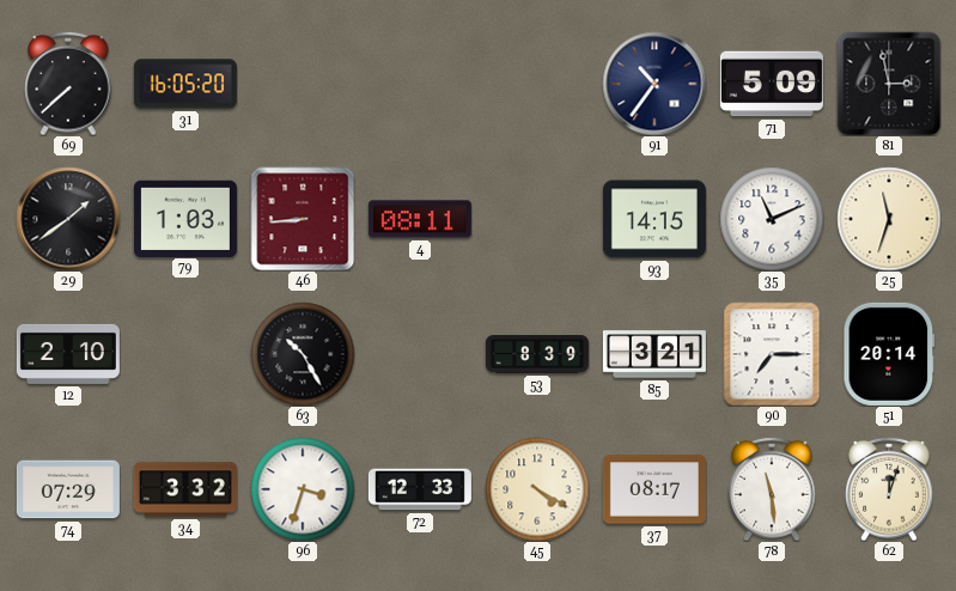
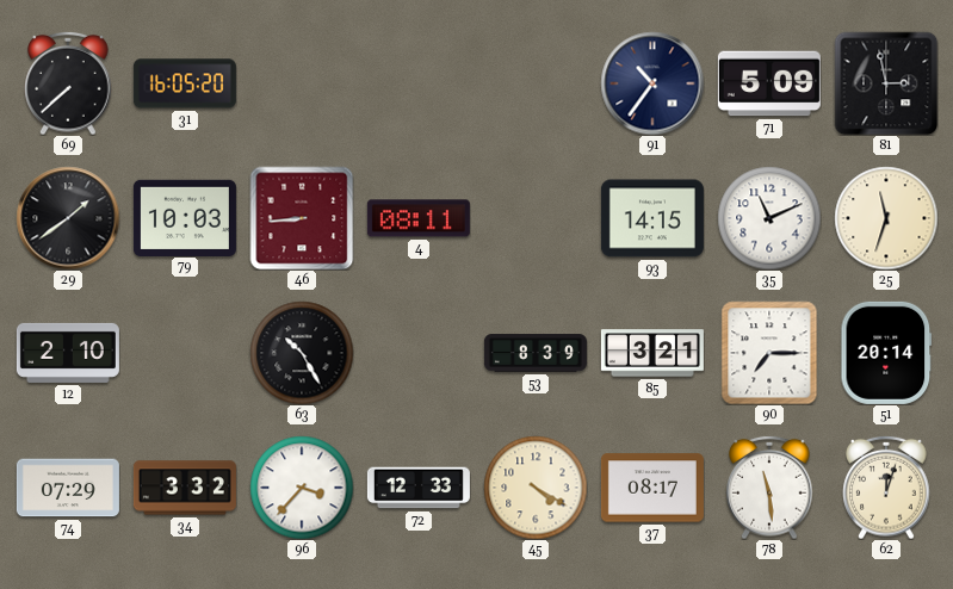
79: 1:03 -> 10:03 (185, 217)
96: 3:33 -> 3:37 (302, 488)
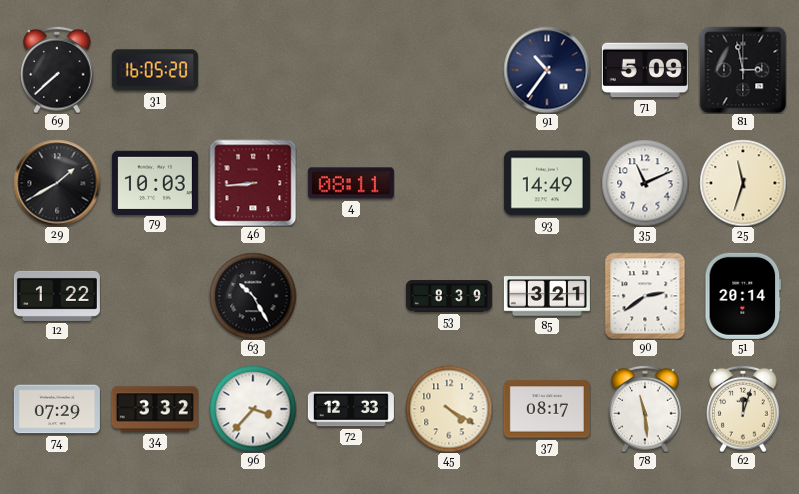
29: 1:39 -> 1:40 (57, 183)
93: 14:15 -> 14:49 (547, 183)
12: 2:10 -> 1:22 (57, 296)
90: 7:15 -> 2:39 (645, 296)
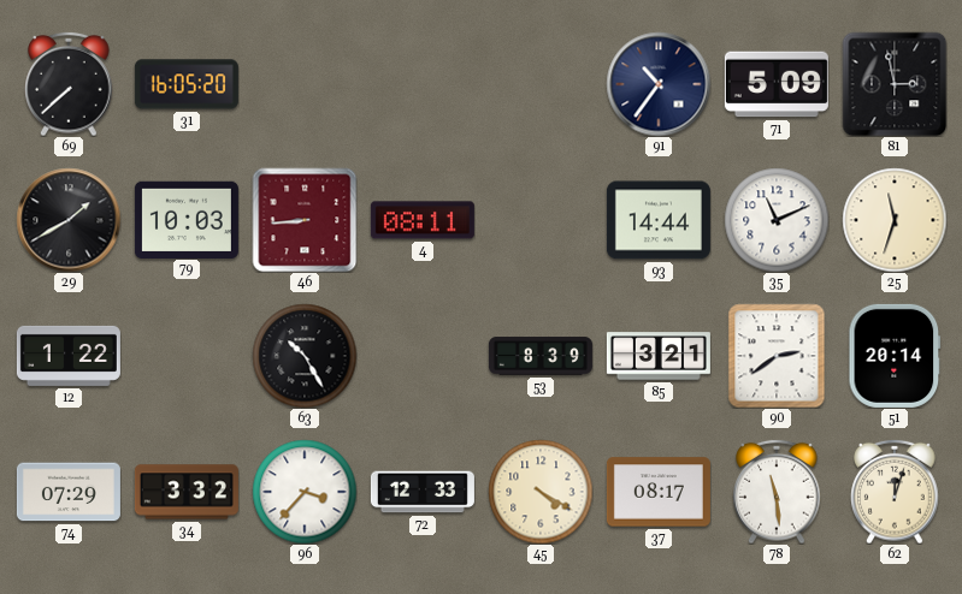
93: 14:49 -> 14:44 (659, 220)
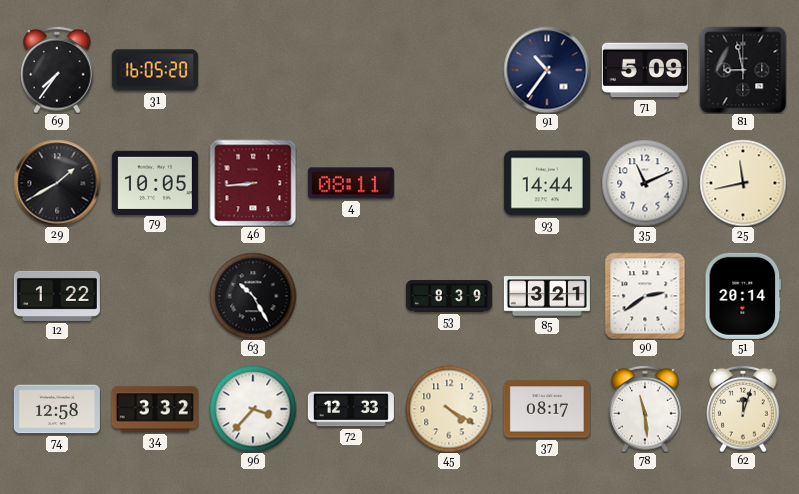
69: 7:38 -> 7:36 (57, 70)
81: 2:58 -> 8:58 (743, 70)
79: 10:03 -> 10:05 (155, 182)
25: 11:33 -> 11:43 (743, 183)
74: 07:29 -> 12:58 (57, 409)
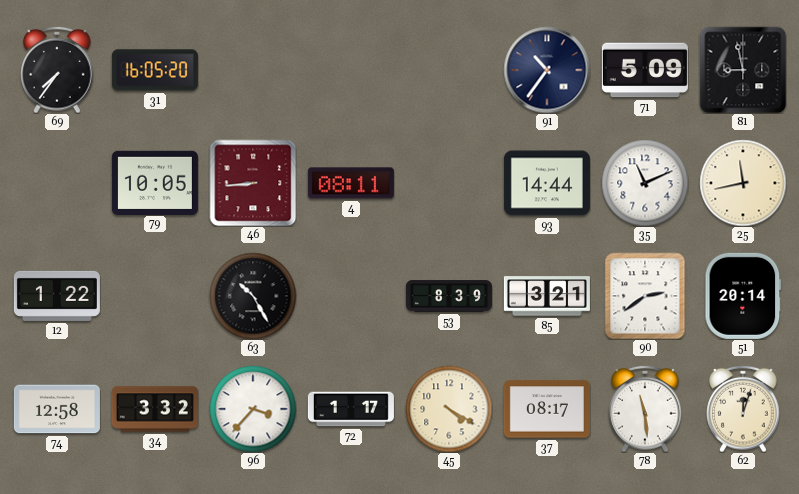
29: 1:40 -> none (57, 183)
72: 12:33 -> 1:17 (351, 409)
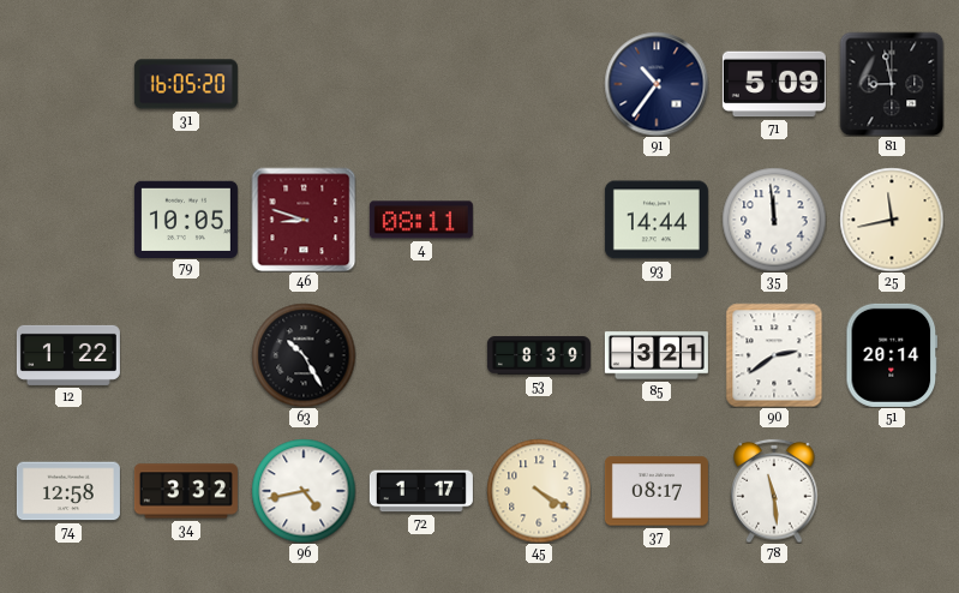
69: 7:36 -> none (57, 70)
46: 8:44 -> 8:48 (304, 220)
35: 11:11 -> 11:59 (774, 220)
96: 3:37 -> 4:43 (304, 491)
62: 12:03 -> none (743, 409)
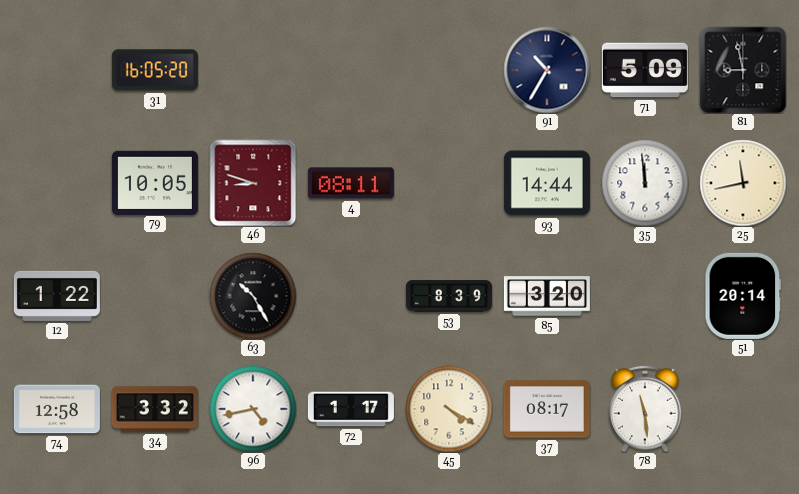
91: 10:36 -> 10:35 (547, 70)
85: 3:21 -> 3:20 (547, 296)
90: 2:39 -> none (774, 355)
